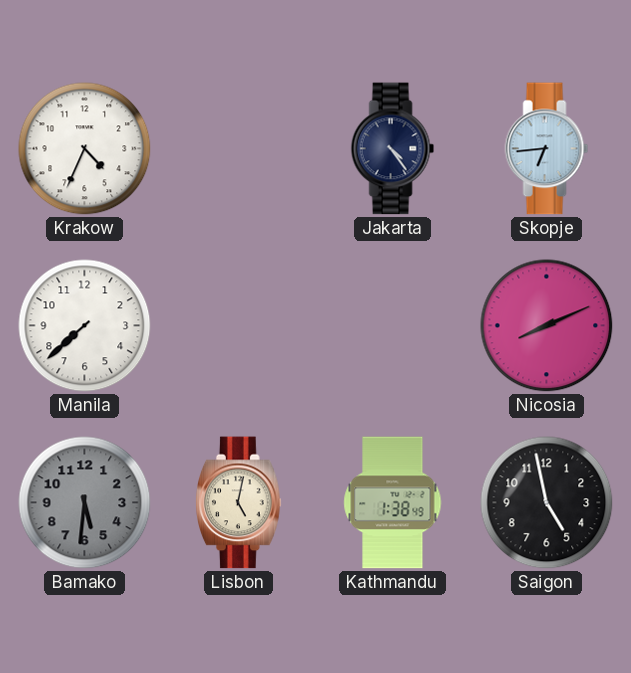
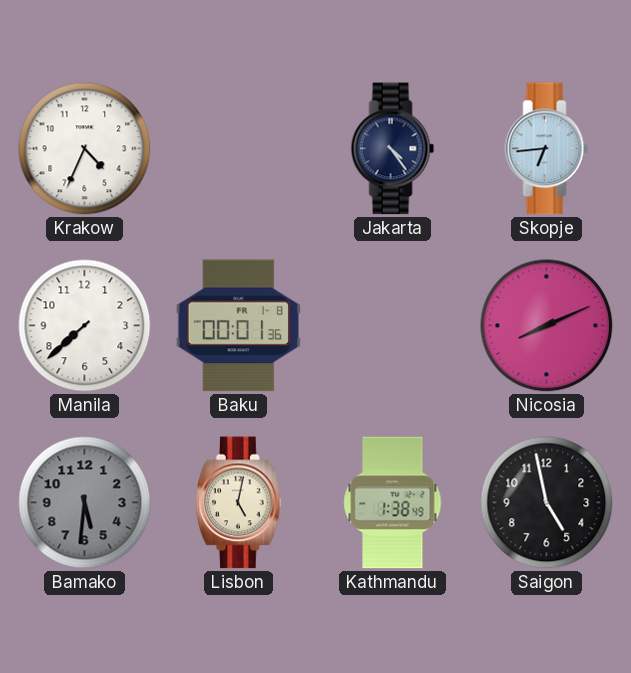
Baku: none -> 00:01 (238, 326)
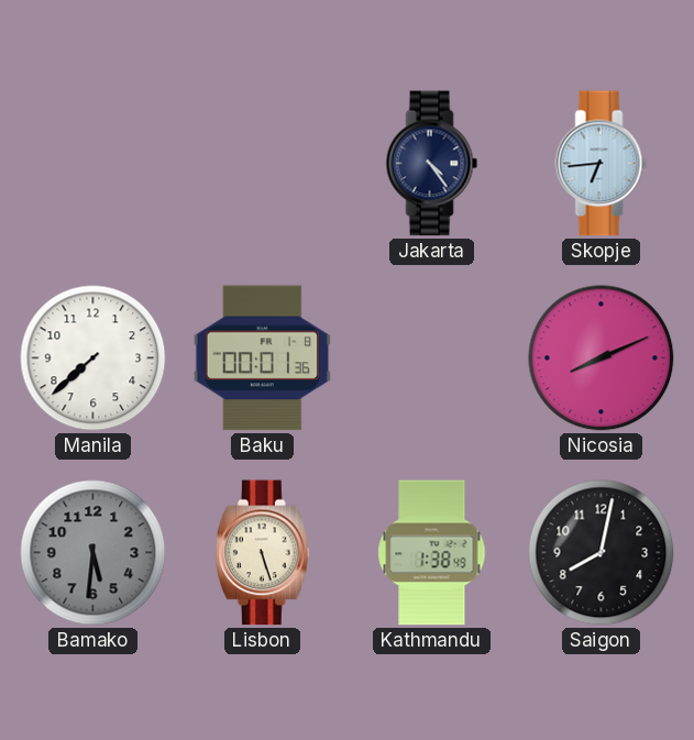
Krakow: 4:34 -> none (85, 149)
Lisbon: 5:02 -> 5:27 (263, 553)
Saigon: 4:58 -> 8:02 (602, 553)
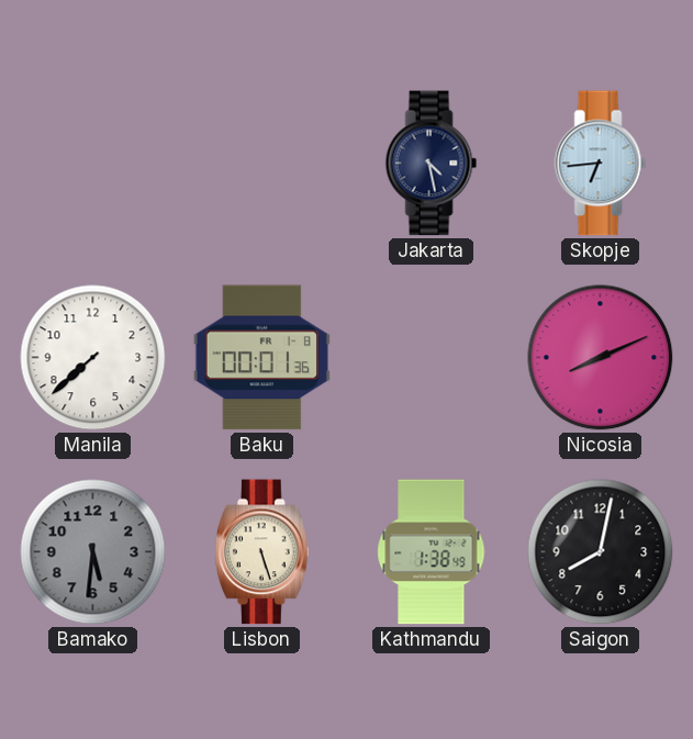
Jakarta: 4:24 -> 4:28 (432, 164)
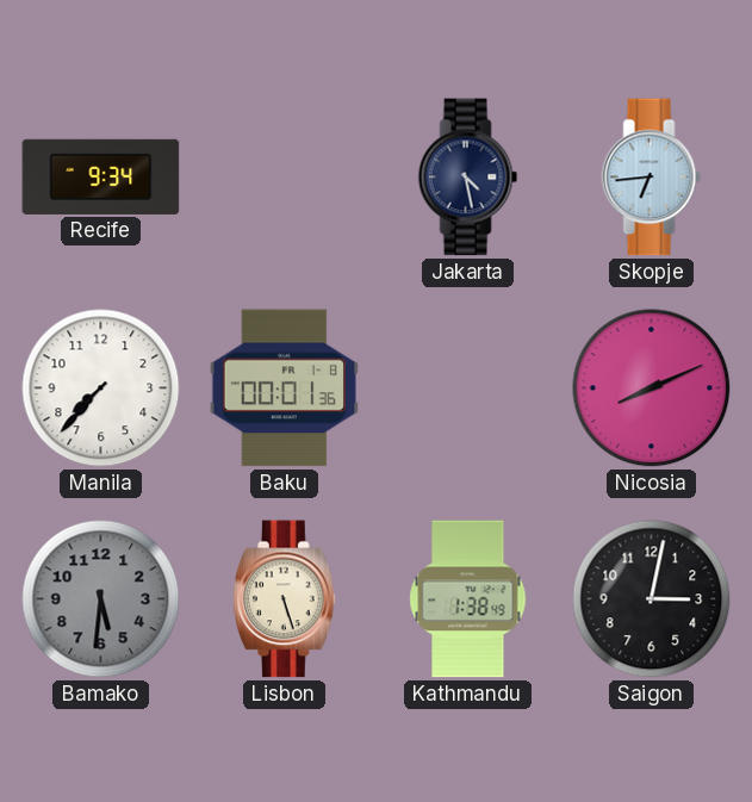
Recife: none -> 9:34 (101, 176)
Manila: 7:38 -> 7:37 (101, 388)
Saigon: 8:02 -> 3:02 (652, 599)
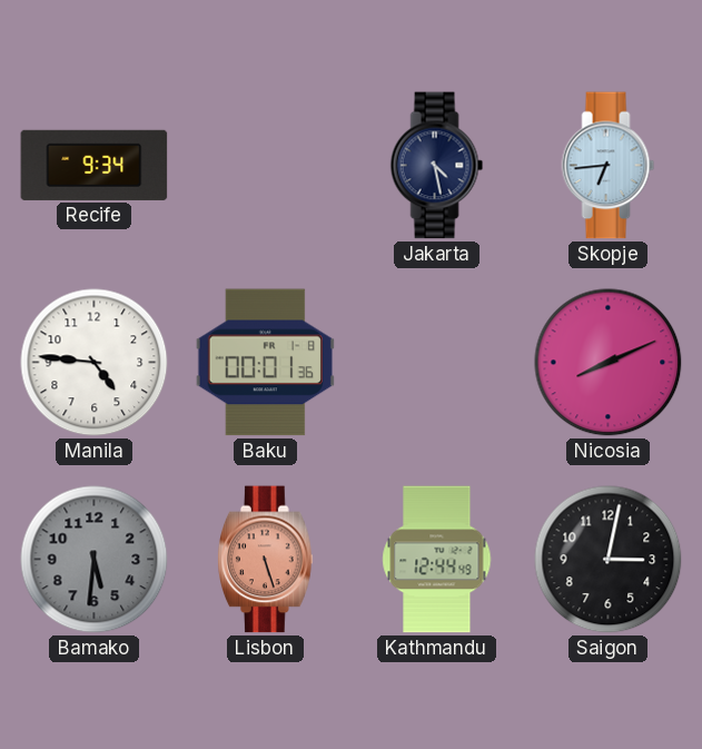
Manila: 7:37 -> 4:46 (95, 363)
Lisbon dial: cream -> salmon (266, 560)
Kathmandu: 1:38 -> 12:44 (437, 560)
